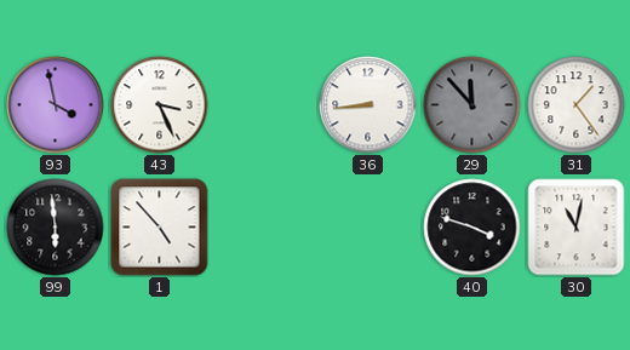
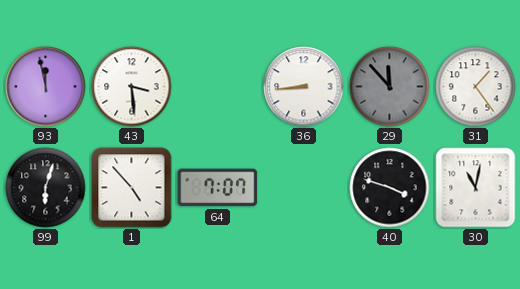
93: 3:58 -> 11:58 (46, 87)
43: 3:26 -> 3:29 (132, 87)
99: 5:59 -> 6:03 (46, 188)
64: none -> 7:07 (218, 188)
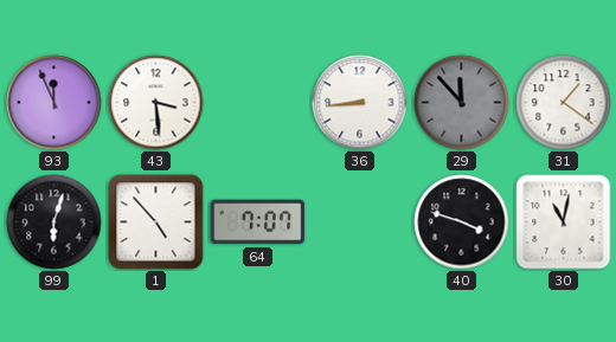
93: 11:58 -> 11:56 (54, 103)
31: 1:24 -> 1:21 (564, 103)
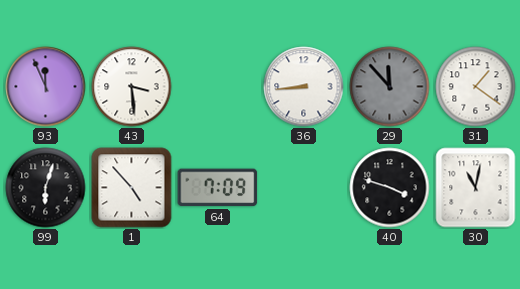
64: 7:07 -> 7:09 (218, 188)
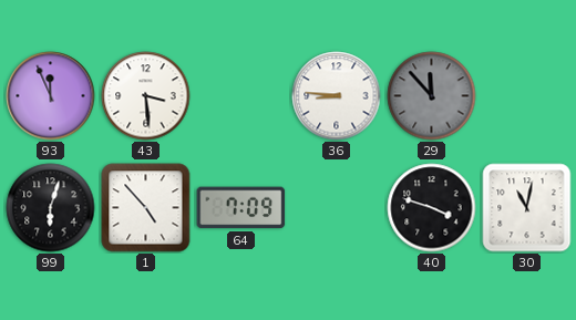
36: 8:44 -> 8:46 (337, 96)
31: 1:21 -> none (476, 87)
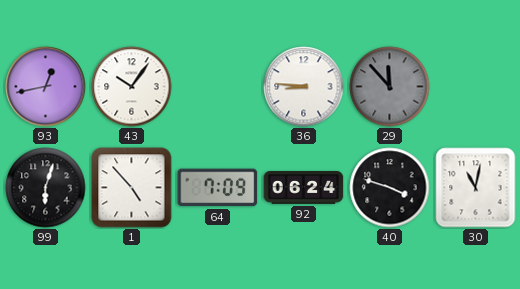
93: 11:56 -> 12:43 (46, 87)
43: 3:29 -> 10:06 (132, 87)
92: none -> 06:24 (304, 188)
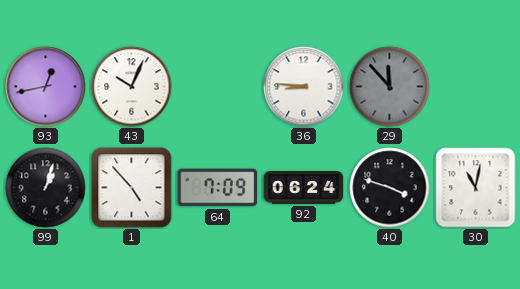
43: 10:06 -> 10:04 (132, 87)
99: 6:03 -> 1:03 (46, 188)
